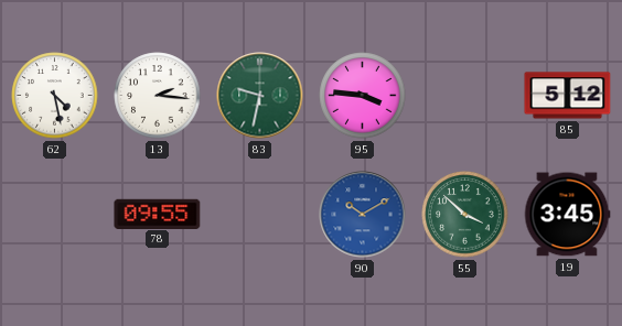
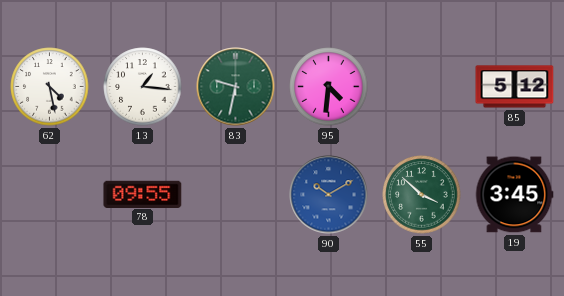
13: 2:16 -> 1:16 (143, 87)
95: 3:46 -> 4:31 (329, 87)
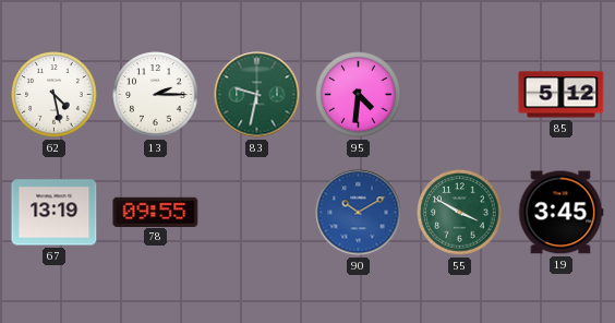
13: 1:16 -> 2:15 (156, 95)
67: none -> 13:19 (55, 213)
55: 3:52 -> 3:50 (460, 213)
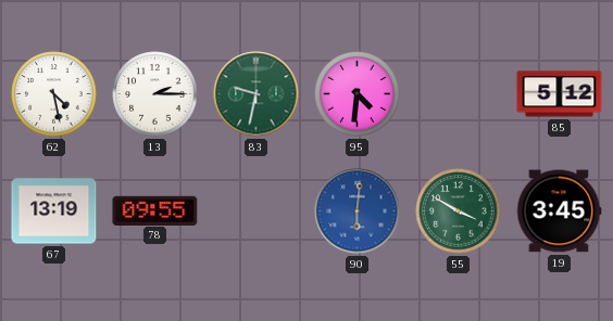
90: 10:10 -> 6:01 (358, 211)
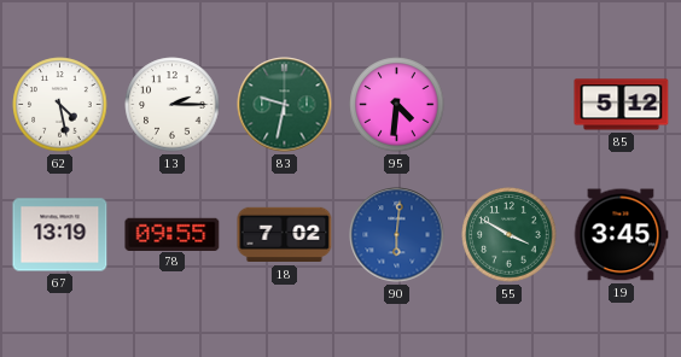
18: none -> 7:02 (285, 235)
